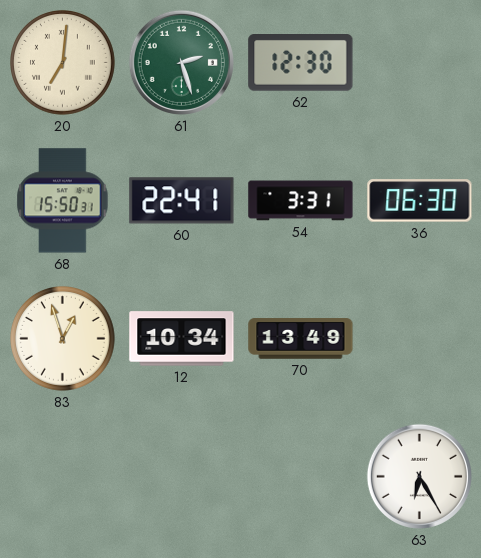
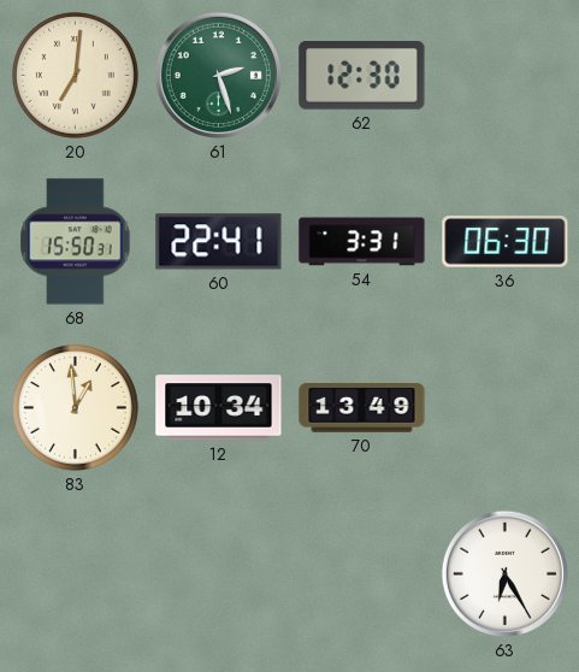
83: 12:57 -> 12:59 (76, 408)
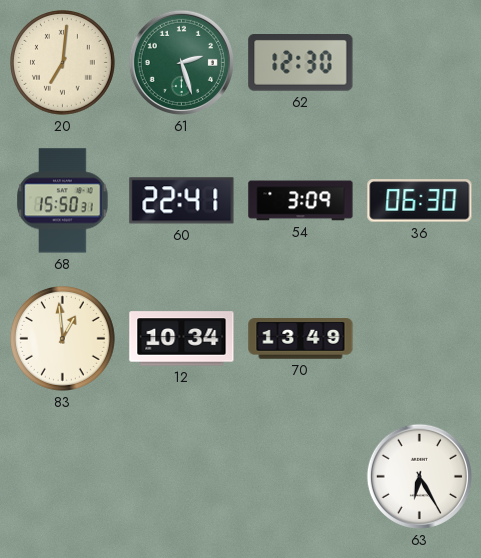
54: 3:31 -> 3:09 (301, 201)
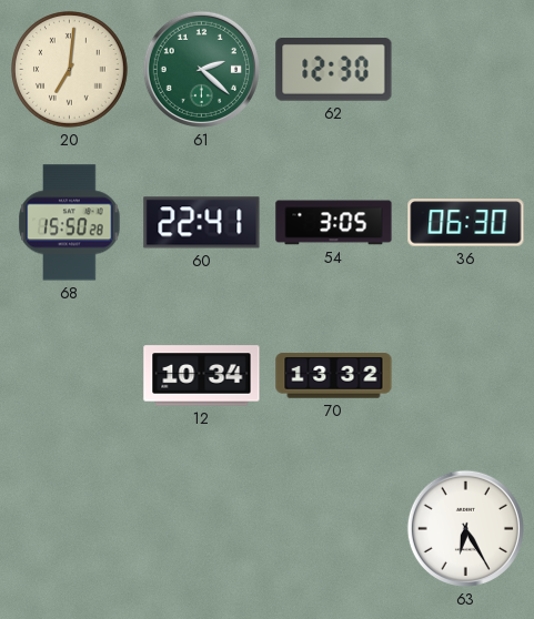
61: 2:27 -> 2:22 (201, 69)
68: 15:50:31 -> 15:50:28 (70, 223)
54: 3:09 -> 3:05 (334, 223)
83: 12:59 -> none (63, 339)
70: 13:49 -> 13:32 (334, 376)
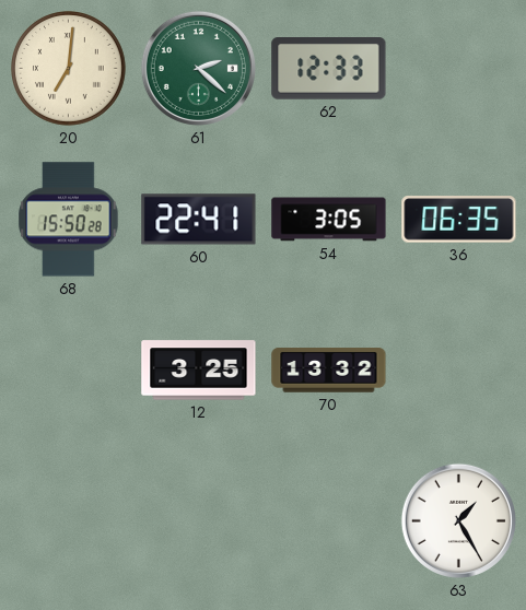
62: 12:30 -> 12:33 (329, 69)
36: 06:30 -> 06:35 (459, 220)
12: 10:34 -> 3:25 (199, 371)
63: 6:25 -> 1:25 (458, 520)
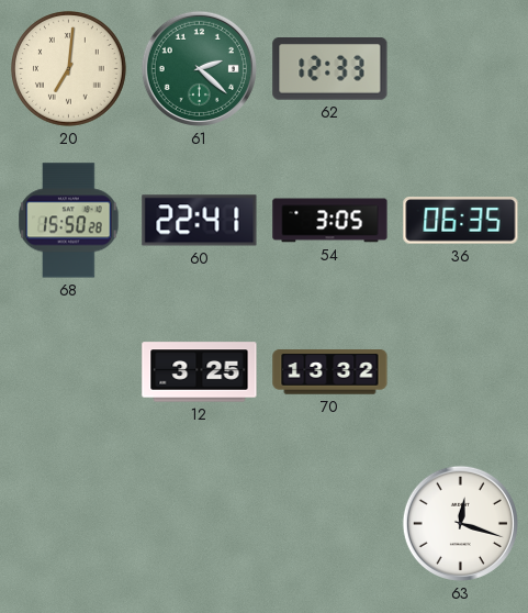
63: 1:25 -> 12:18 (460, 523)
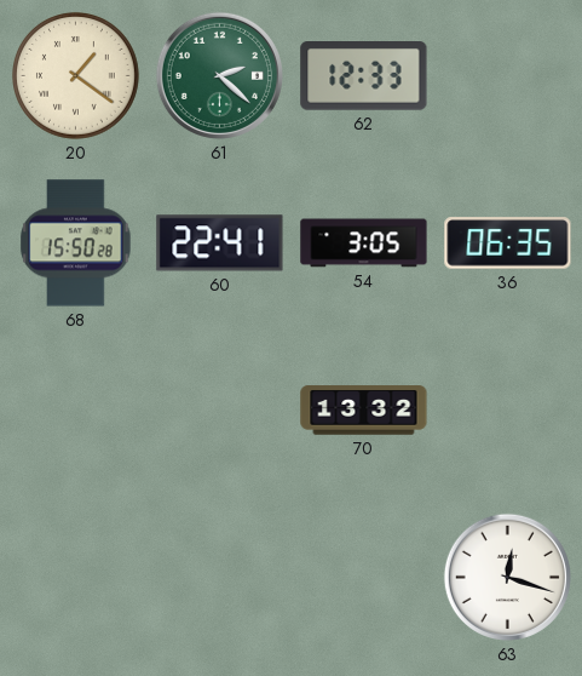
20: 7:01 -> 1:21 (76, 76)
12: 3:25 -> none (200, 372)
